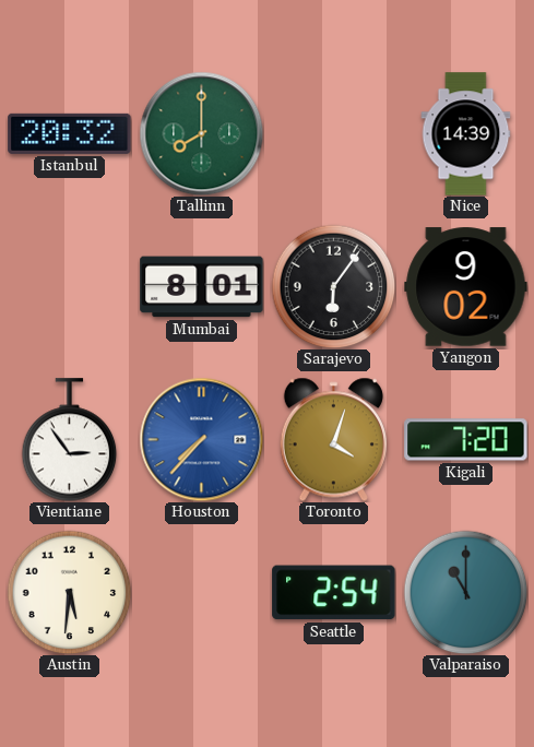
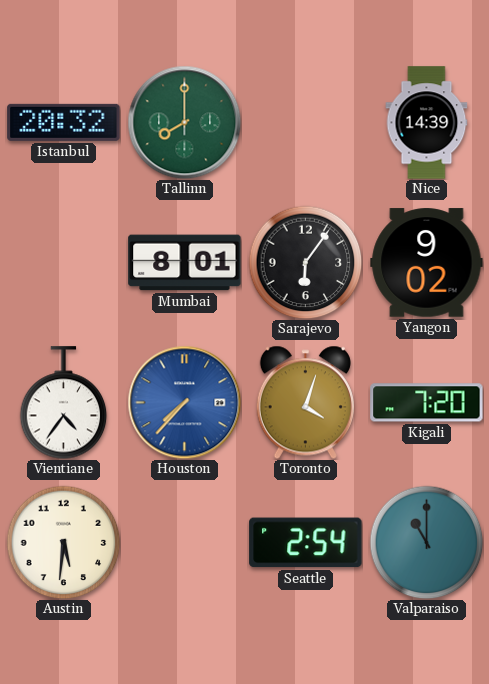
Vientiane: 2:54 -> 4:36 (64, 403)
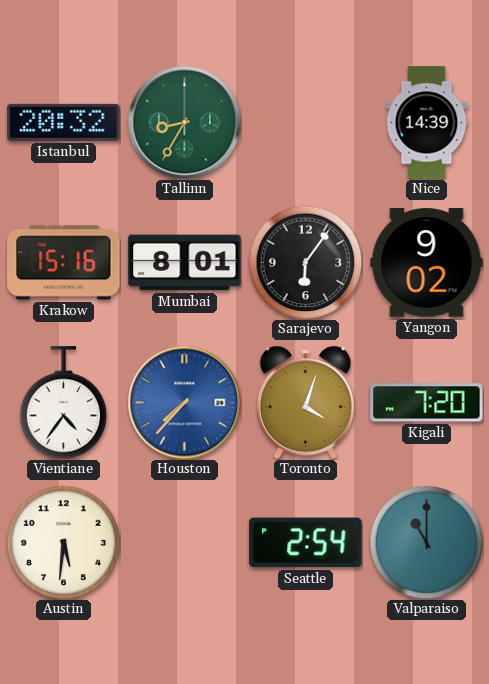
Tallinn: 8:00 -> 8:35 (184, 122)
Krakow: none -> 15:16 (64, 263)
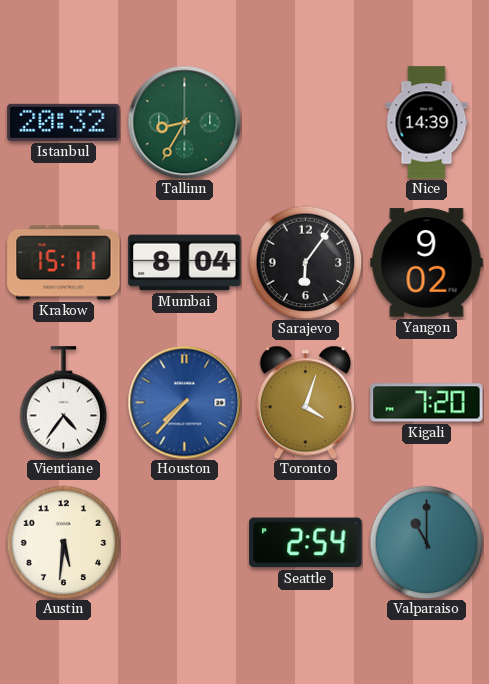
Krakow: 15:16 -> 15:11 (64, 263)
Mumbai: 8:01 -> 8:04 (185, 263)
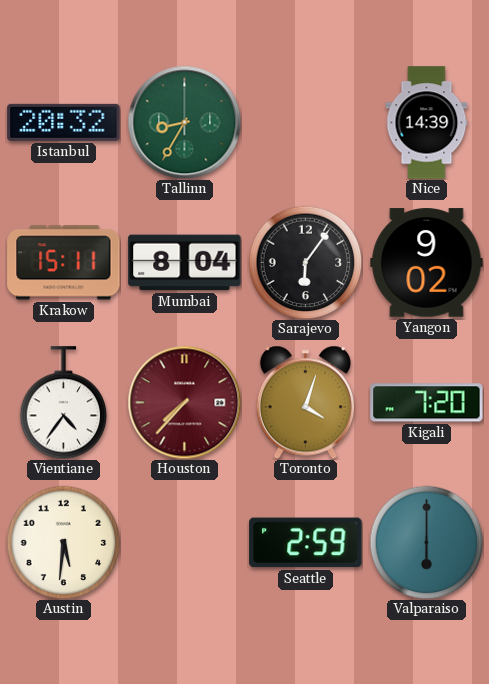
Houston dial: blue -> burgundy (184, 402)
Seattle: 2:54 -> 2:59 (306, 543)
Valparaiso: 11:00 -> 6:00 (426, 542)
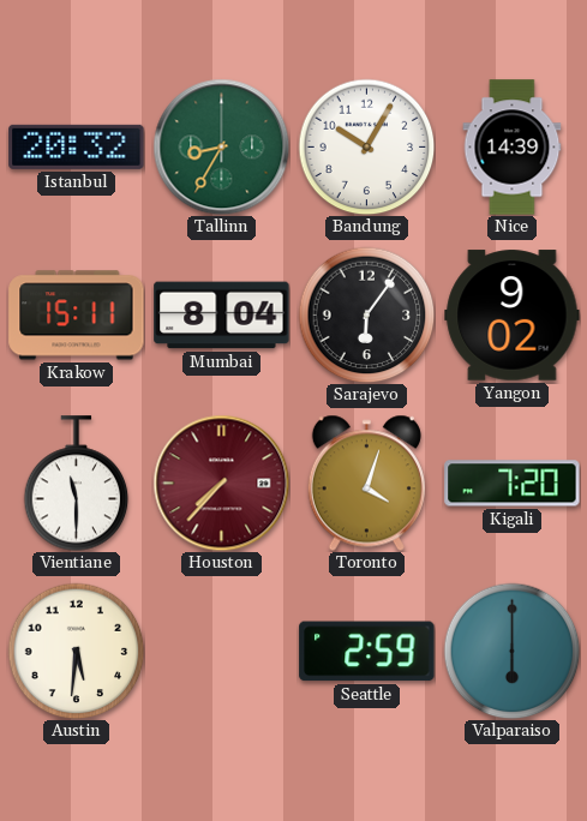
Bandung: none -> 10:05 (366, 146)
Vientiane: 4:36 -> 11:30 (77, 484)
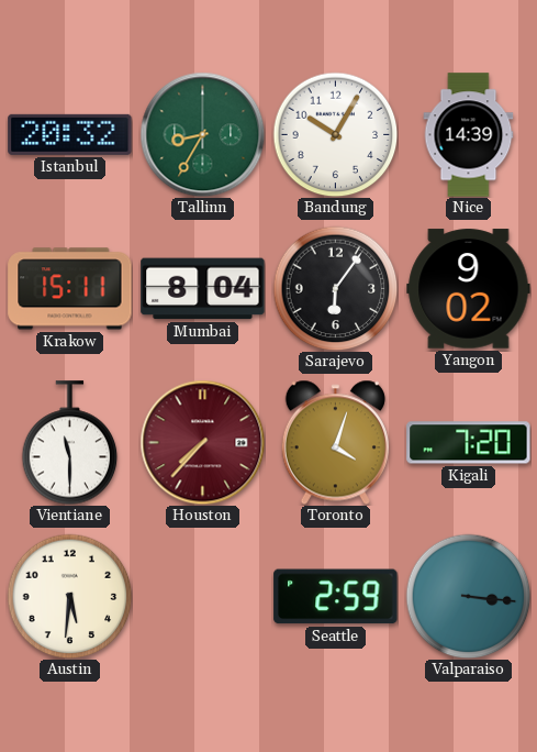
Valparaiso: 6:00 -> 3:16 (468, 596)
